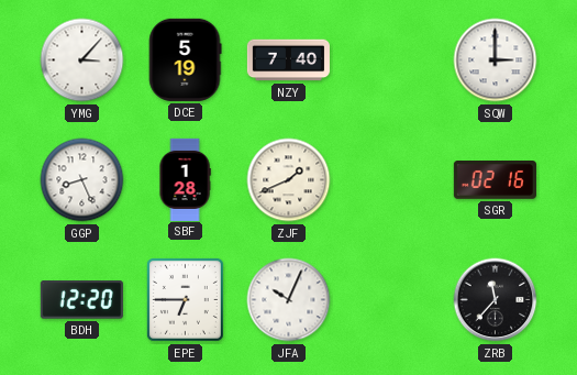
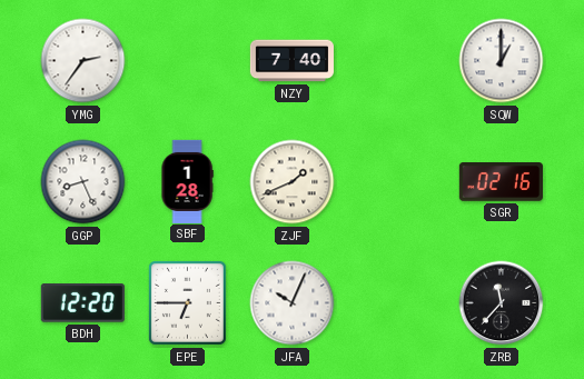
YMG: 3:07 -> 2:36 (83, 61)
DCE: 5:19 -> none (185, 59)
SQW: 3:00 -> 1:00 (502, 61)
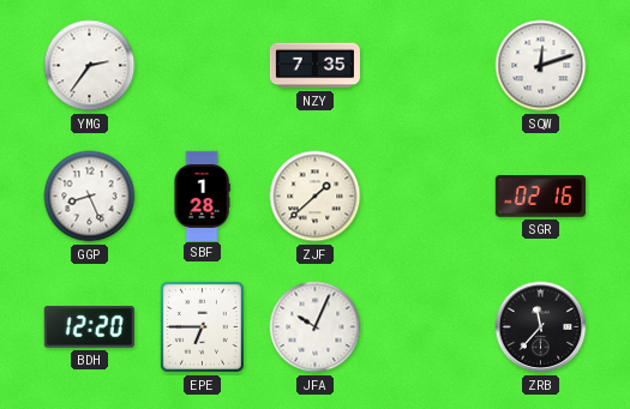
NZY: 7:40 -> 7:35 (314, 66)
SQW: 1:00 -> 12:12 (541, 66)
ZJF: 1:41 -> 1:38 (316, 197)
